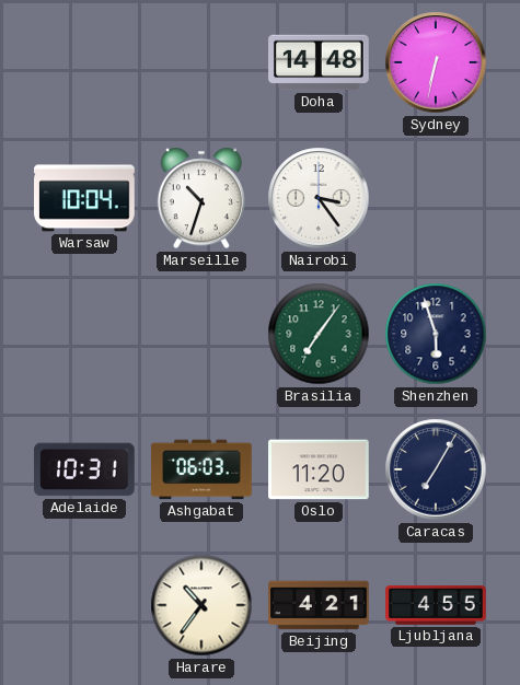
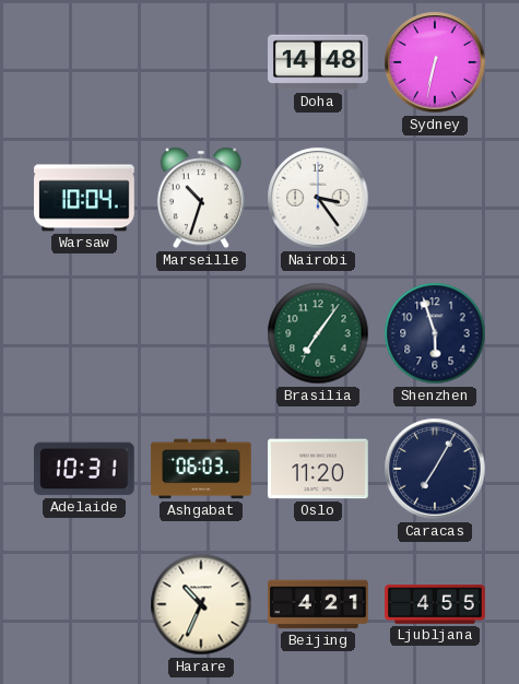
Harare: 10:36 -> 10:34 (201, 604)
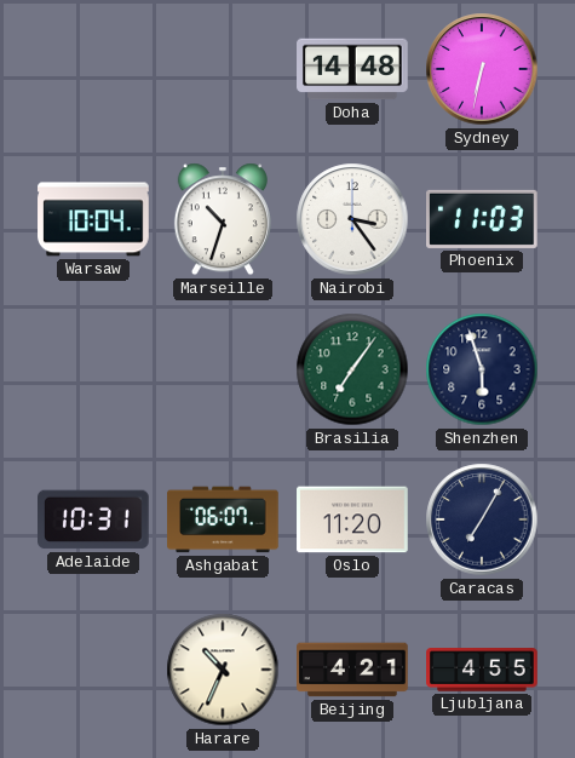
Phoenix: none -> 11:03 (483, 219)
Ashgabat: 06:03 -> 06:07 (223, 519)
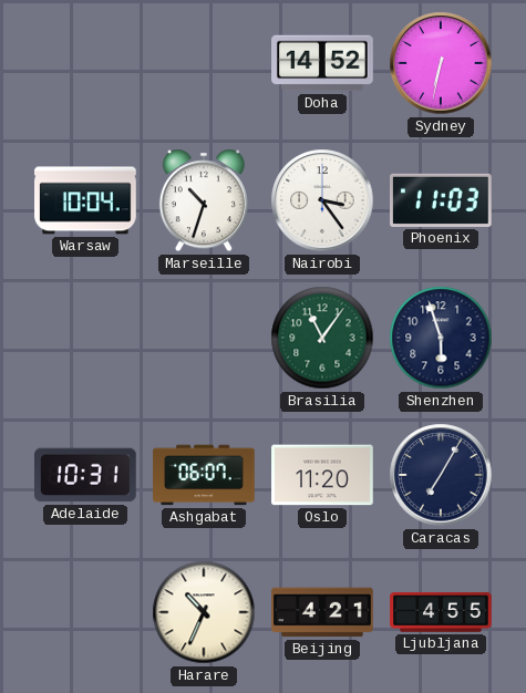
Doha: 14:48 -> 14:52 (322, 63)
Brasilia: 7:06 -> 11:06 (322, 338)
